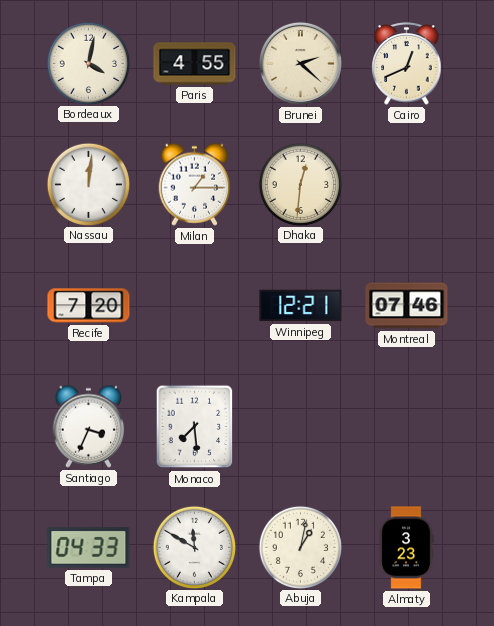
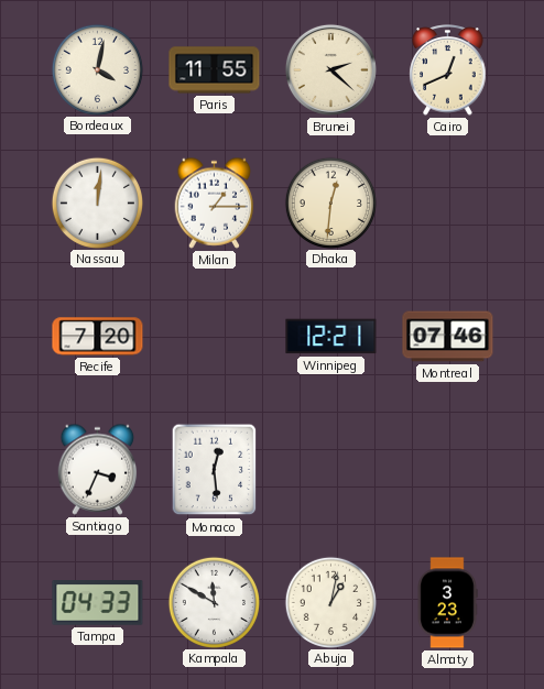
Paris: 4:55 -> 11:55 (215, 70)
Monaco: 7:29 -> 12:29 (215, 470)
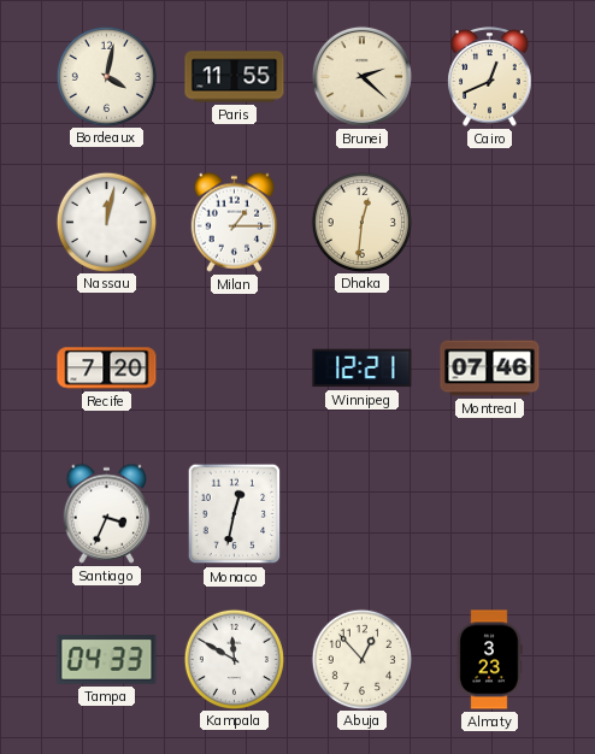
Nassau: 12:01 -> 12:02 (106, 222)
Monaco: 12:29 -> 12:32 (235, 514)
Abuja: 1:02 -> 12:53 (361, 659)
